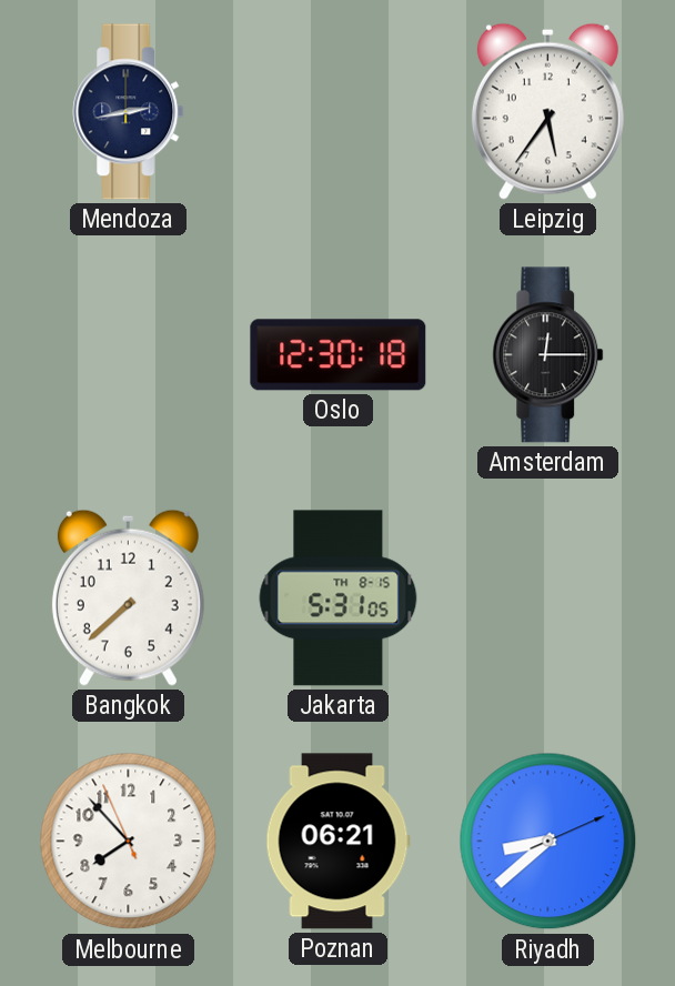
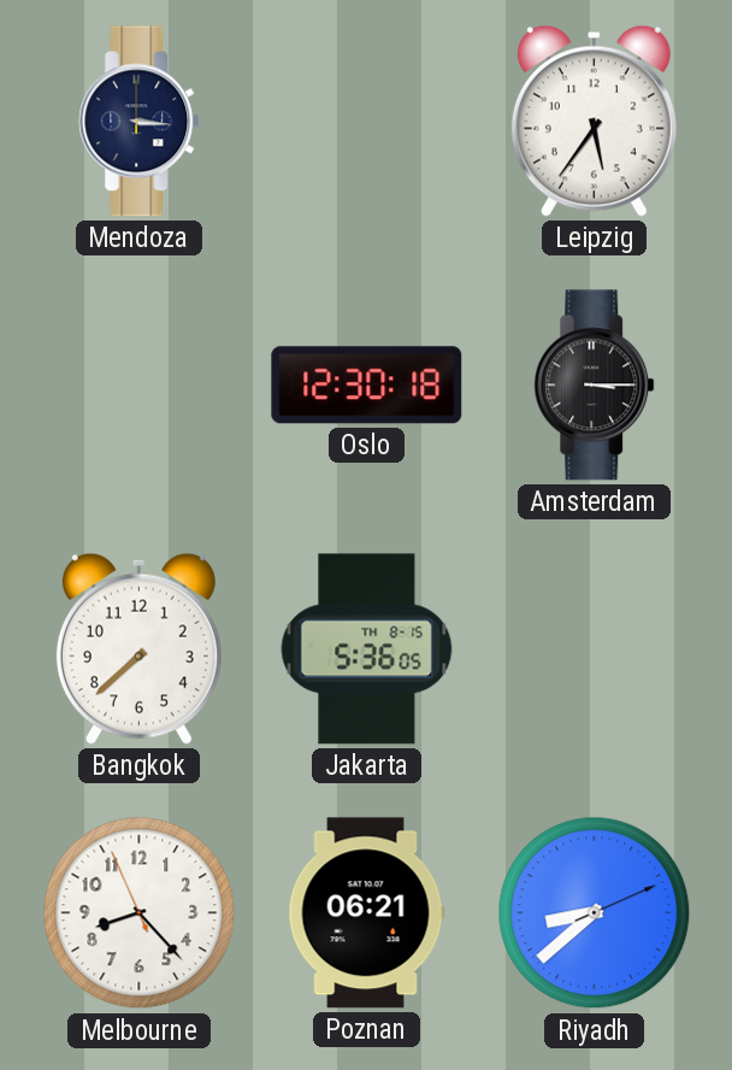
Mendoza: 2:43 -> 3:16 (140, 122)
Amsterdam: 12:15 -> 3:15 (595, 386)
Jakarta: 5:31 -> 5:36 (367, 649)
Melbourne: 7:52 -> 8:22 (140, 913)
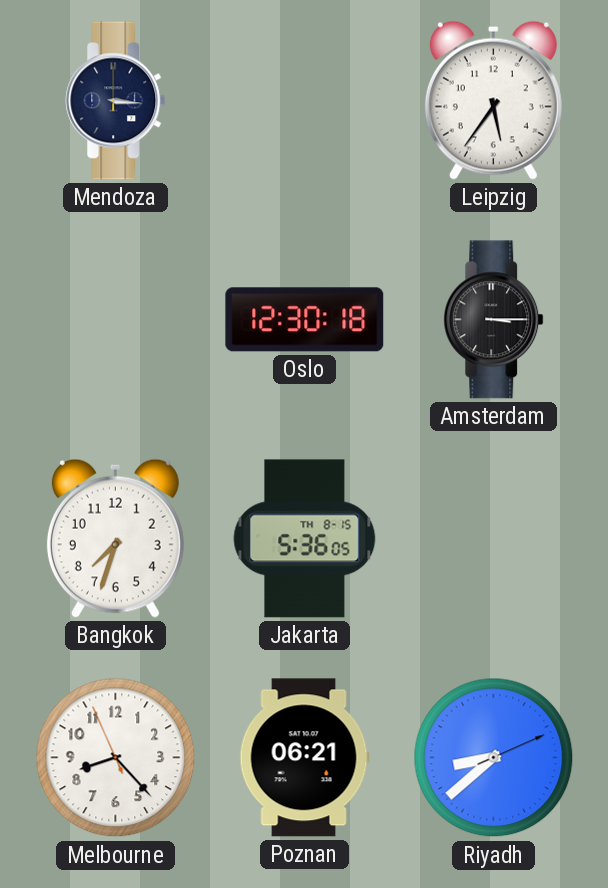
Bangkok: 7:38 -> 7:33 (115, 538)
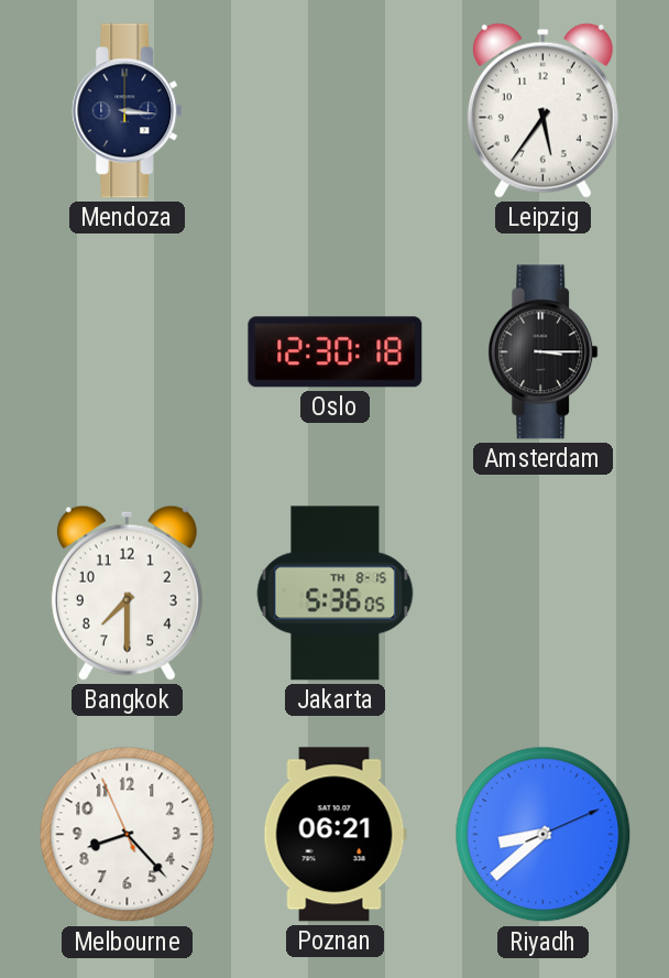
Bangkok: 7:33 -> 7:30 (127, 593)
